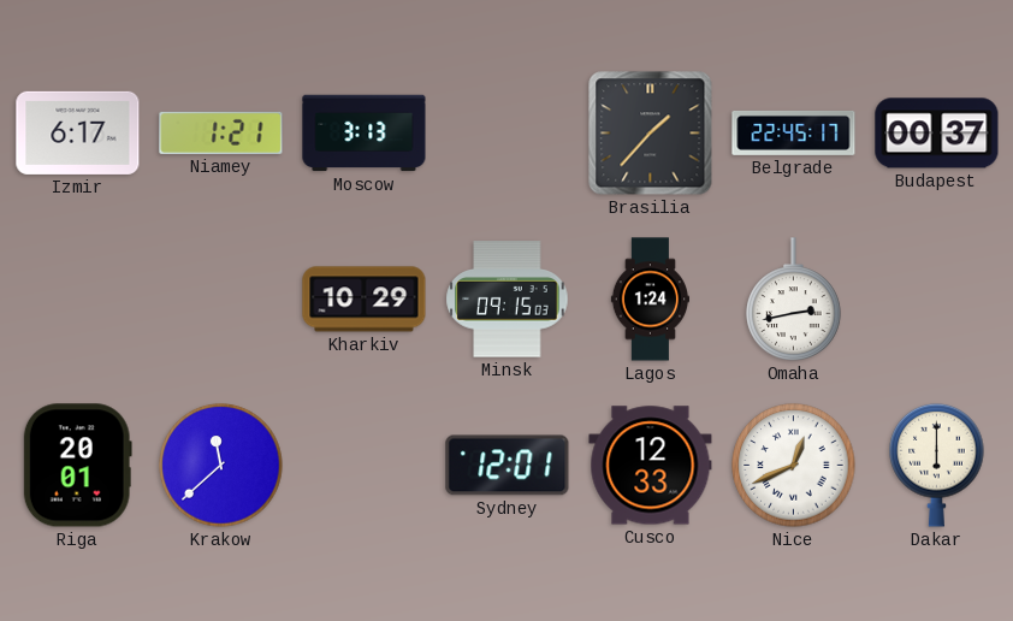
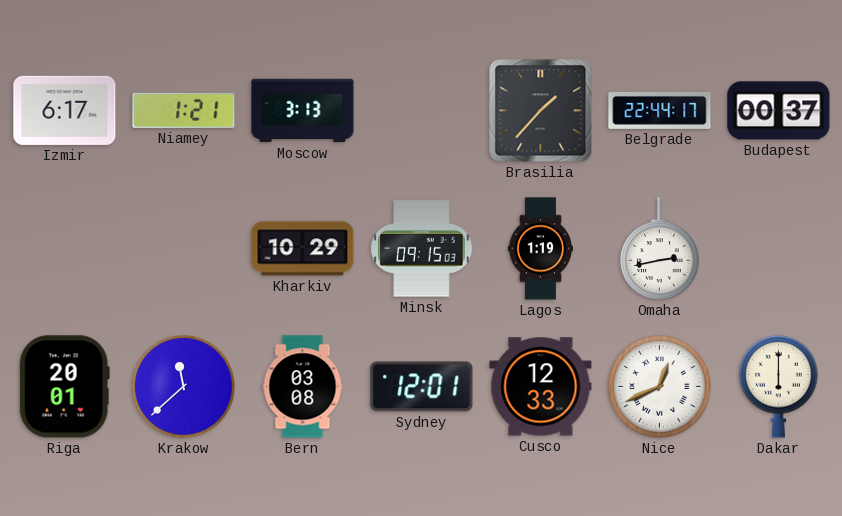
Belgrade: 22:45 -> 22:44 (660, 110)
Lagos: 1:24 -> 1:19 (540, 249)
Bern: none -> 03:08 (303, 387)
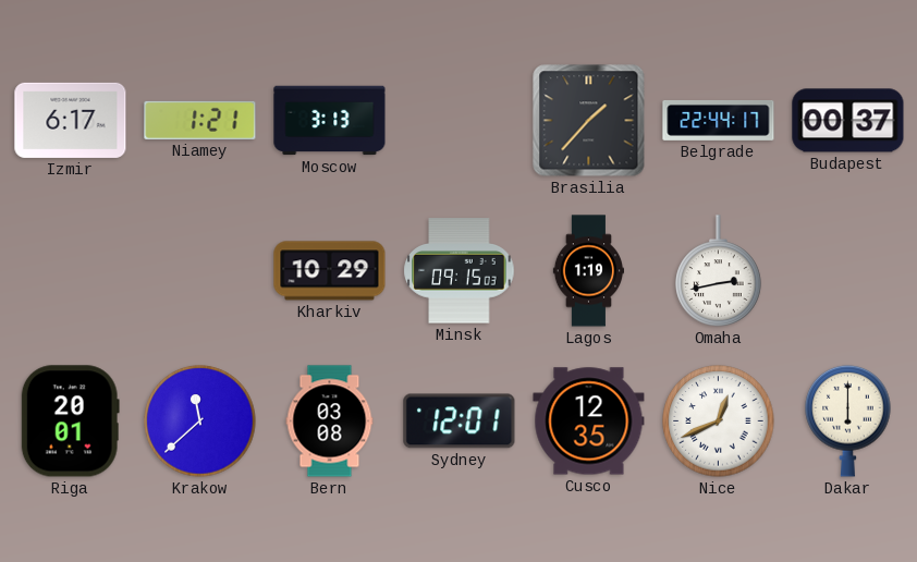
Cusco: 12:33 -> 12:35 (589, 421)
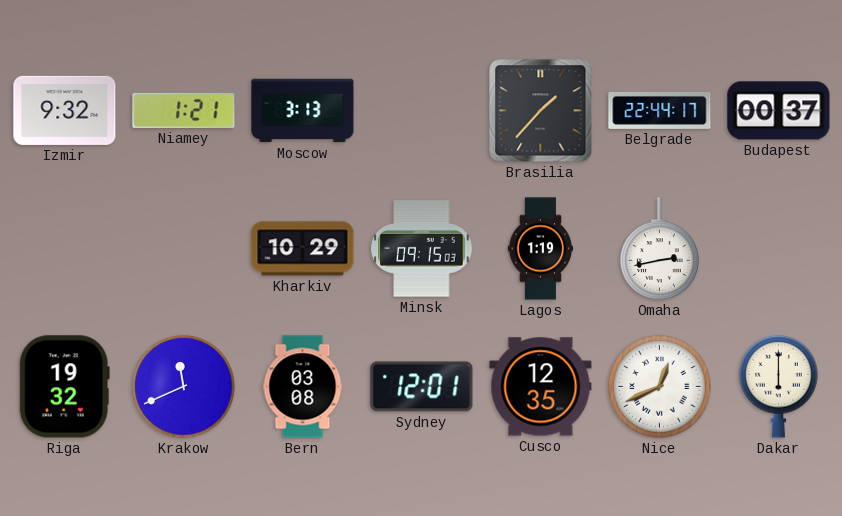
Izmir: 6:17 -> 9:32 (65, 110)
Riga: 20:01 -> 19:32 (64, 387)
Krakow: 11:38 -> 11:41 (184, 387)
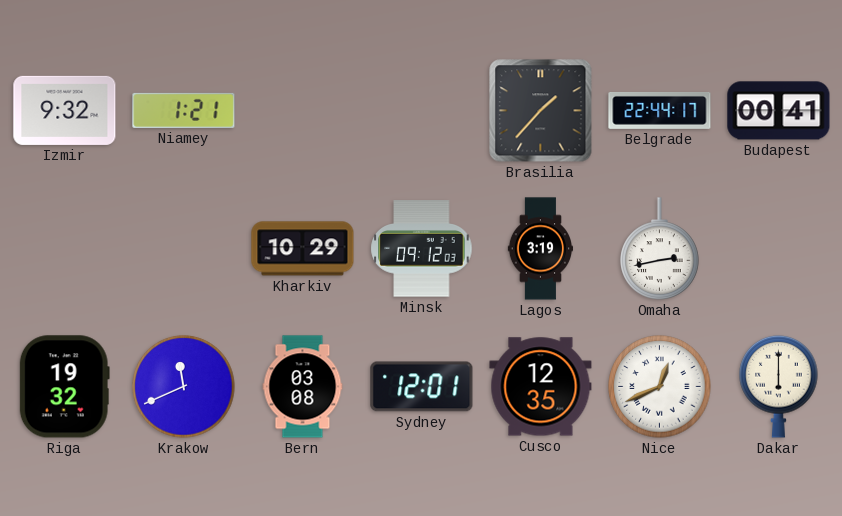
Moscow: 3:13 -> none (303, 111)
Budapest: 00:37 -> 00:41 (779, 111)
Minsk: 09:15 -> 09:12 (422, 249)
Lagos: 1:19 -> 3:19 (540, 249)
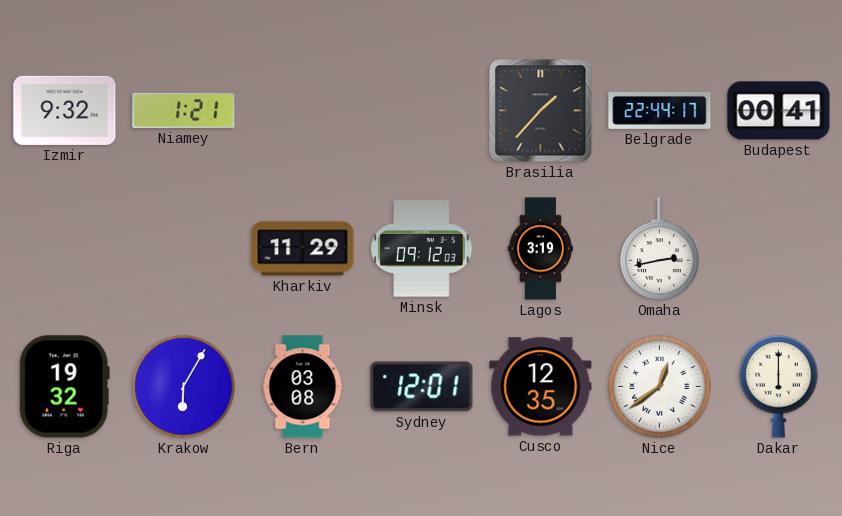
Kharkiv: 10:29 -> 11:29 (303, 249)
Krakow: 11:41 -> 6:05 (184, 387)
Nice: 12:41 -> 12:39 (660, 387)
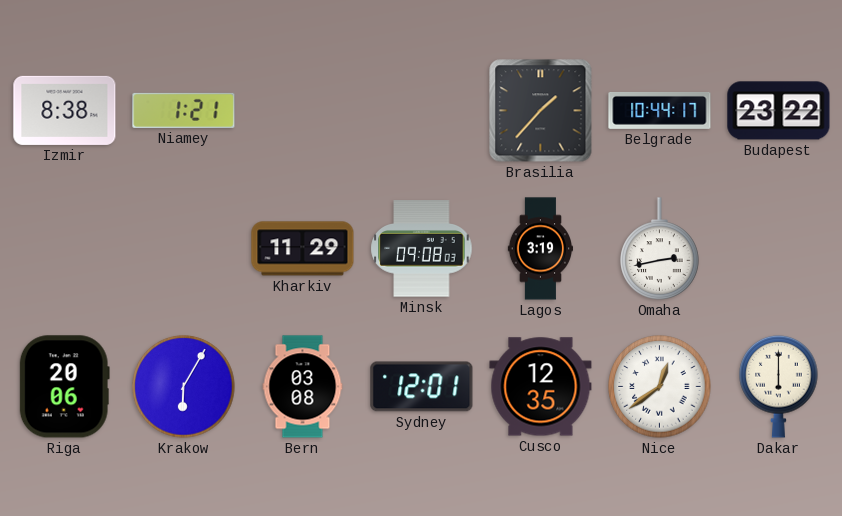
Izmir: 9:32 -> 8:38 (65, 110)
Belgrade: 22:44 -> 10:44 (660, 110)
Budapest: 00:41 -> 23:22 (779, 111)
Minsk: 09:12 -> 09:08 (422, 249)
Riga: 19:32 -> 20:06 (64, 387)
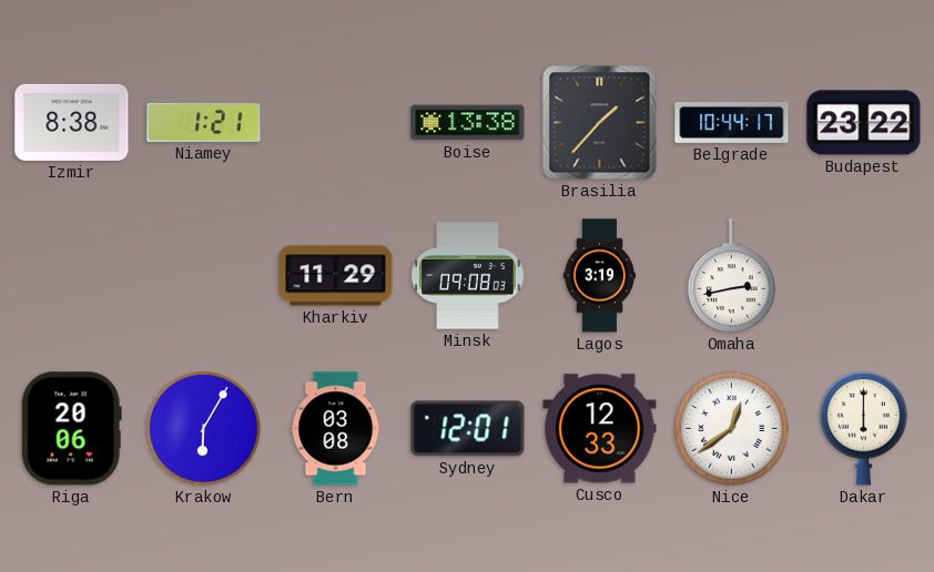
Boise: none -> 13:38 (468, 123)
Cusco: 12:35 -> 12:33 (600, 429)
